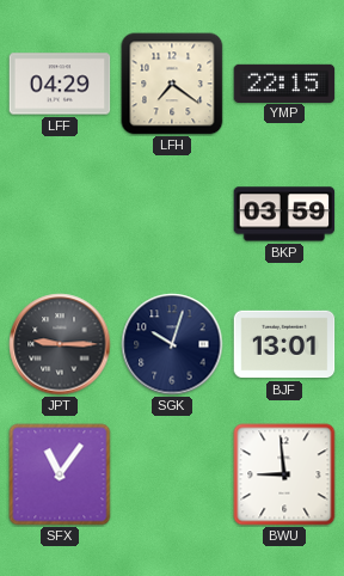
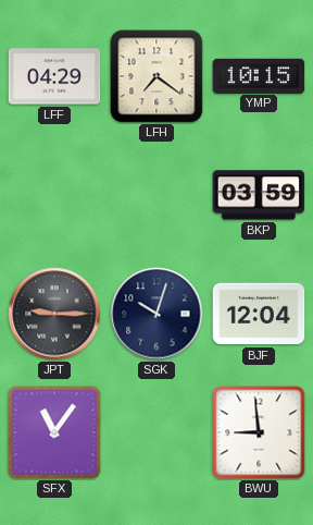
YMP: 22:15 -> 10:15 (259, 75)
BJF: 13:01 -> 12:04 (259, 314)
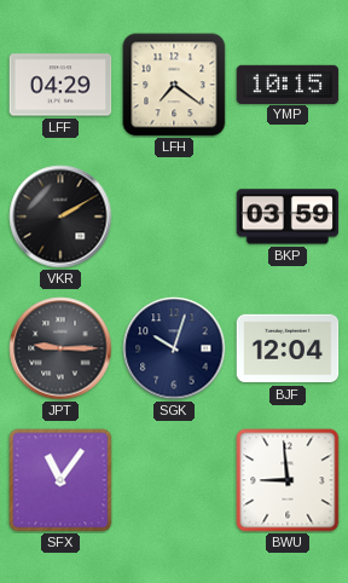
VKR: none -> 2:10 (60, 217)
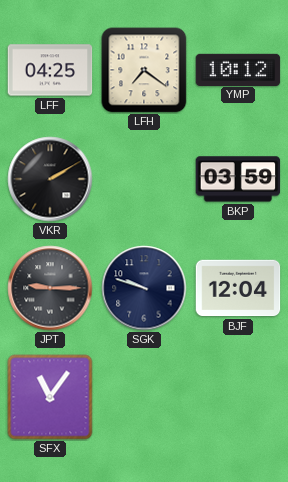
LFF: 04:29 -> 04:25 (50, 70)
YMP: 10:15 -> 10:12 (238, 69)
SGK: 10:03 -> 9:48 (144, 288)
BWU: 8:59 -> none (288, 480)
